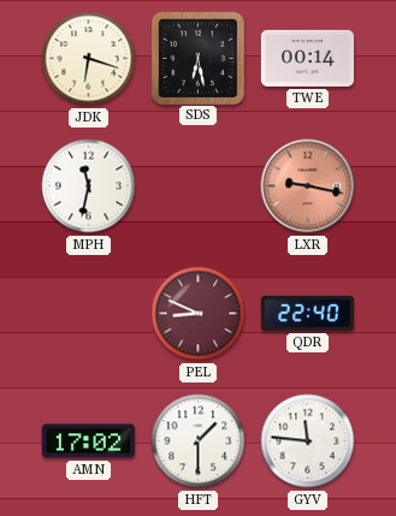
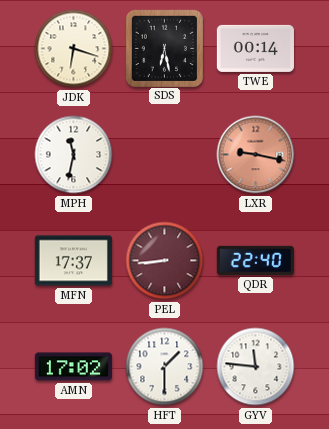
MFN: none -> 17:37 (73, 261)
PEL: 8:49 -> 8:44 (165, 261)
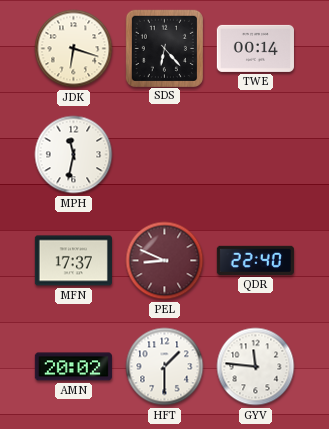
SDS: 6:28 -> 6:23 (164, 48)
LXR: 9:17 -> none (256, 155)
PEL: 8:44 -> 8:49 (165, 261)
AMN: 17:02 -> 20:02 (73, 367)
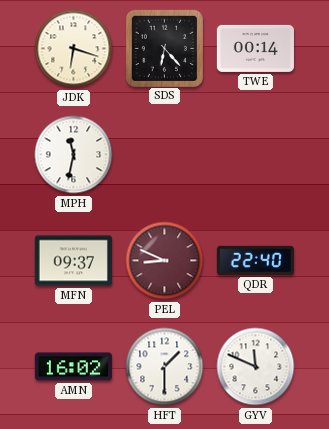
MFN: 17:37 -> 09:37 (73, 261)
AMN: 20:02 -> 16:02 (73, 367)
GYV: 11:46 -> 11:49 (256, 367)
